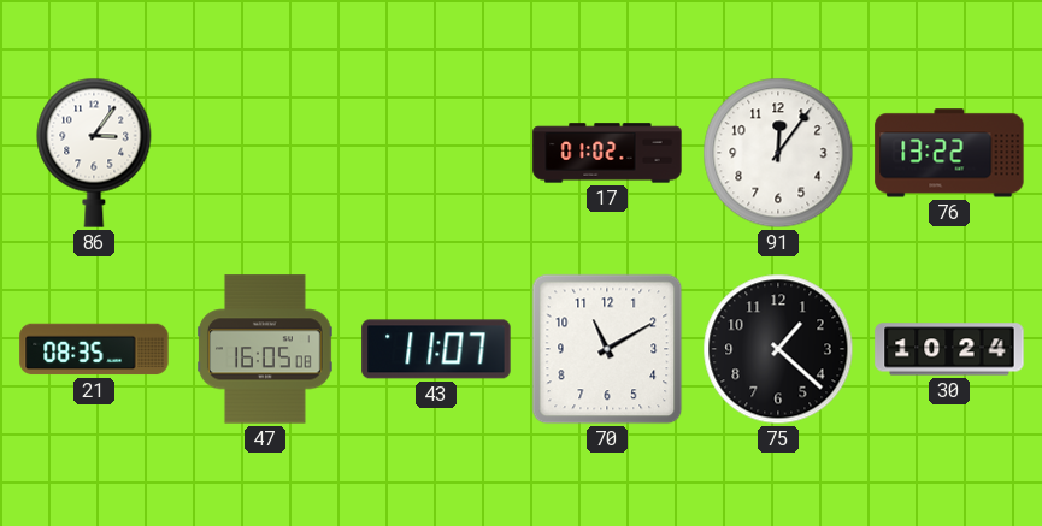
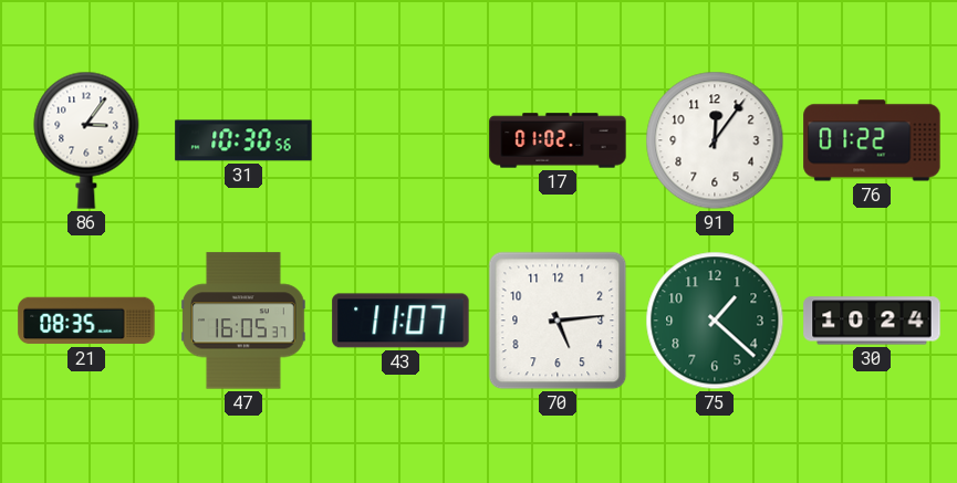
31: none -> 10:30 (243, 140)
76: 13:22 -> 01:22 (872, 140)
47: 16:05:08 -> 16:05:37 (243, 321)
70: 11:10 -> 5:14 (558, 321)
75 dial: black -> green (715, 321)
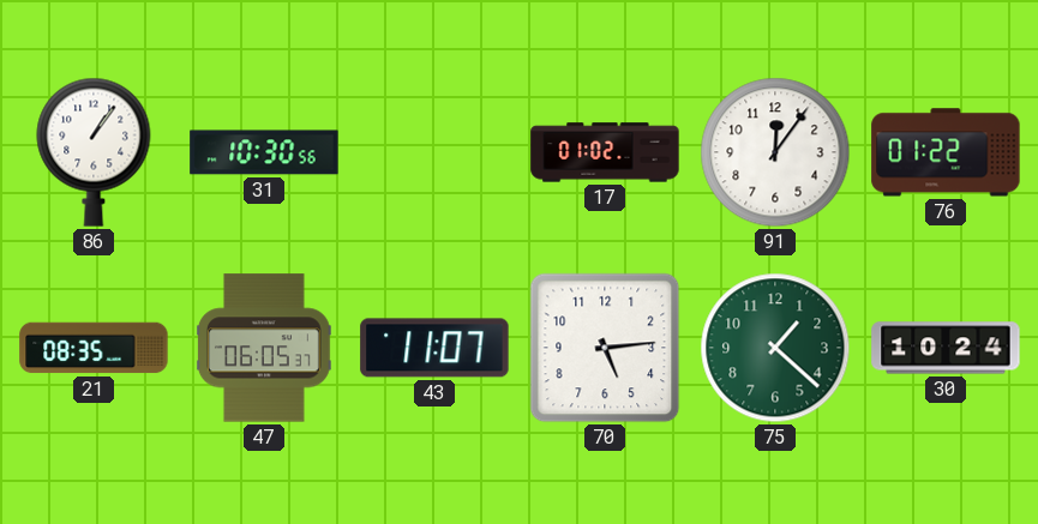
86: 3:06 -> 1:06 (94, 152)
47: 16:05 -> 06:05 (264, 348)
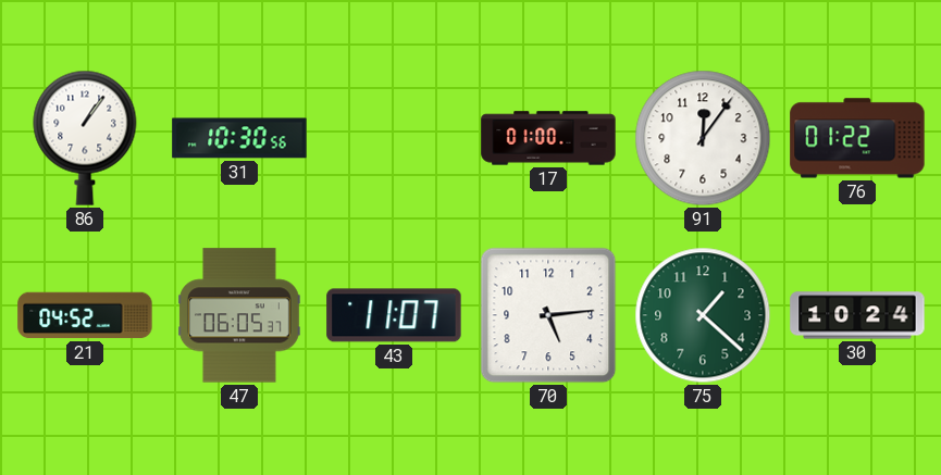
17: 01:02 -> 01:00 (548, 138)
21: 08:35 -> 04:52 (85, 315)
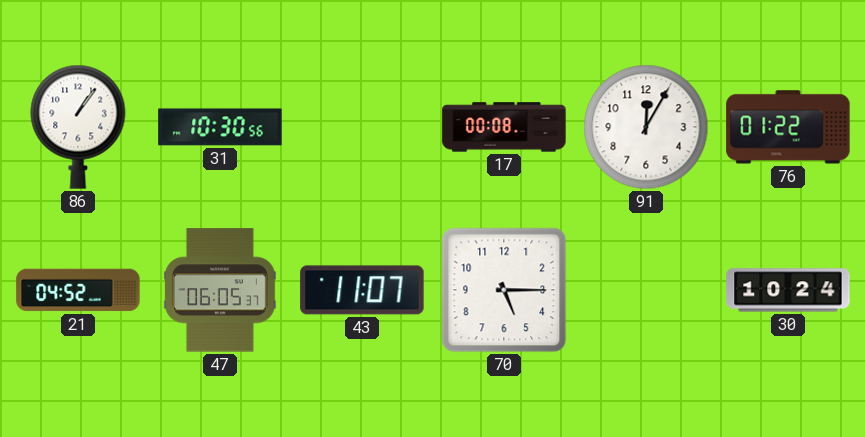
17: 01:00 -> 00:08 (504, 127)
91: 12:06 -> 12:05 (646, 127)
70: 5:14 -> 5:15 (504, 290)
75: 1:22 -> none (703, 315)
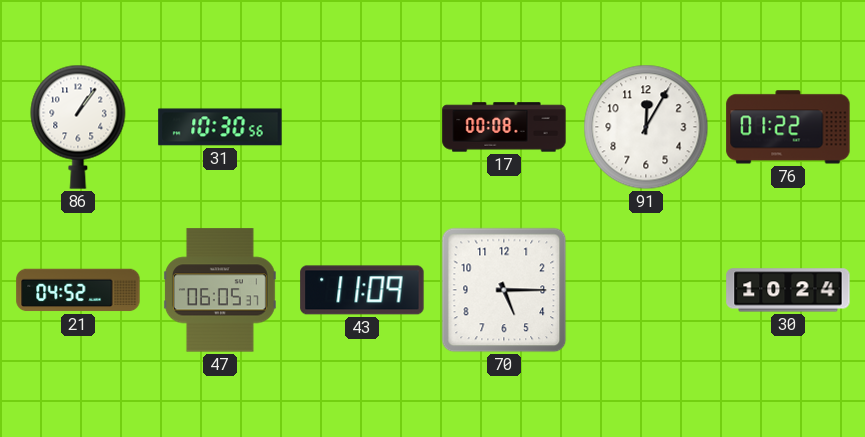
43: 11:07 -> 11:09 (362, 290)
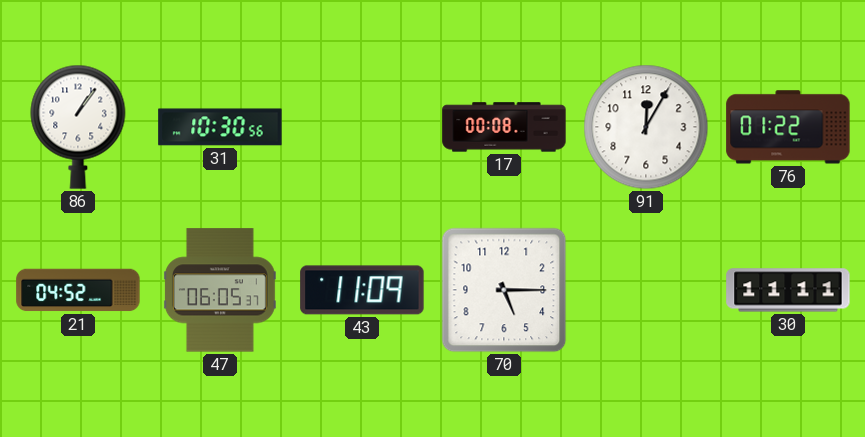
30: 10:24 -> 11:11 (788, 290)
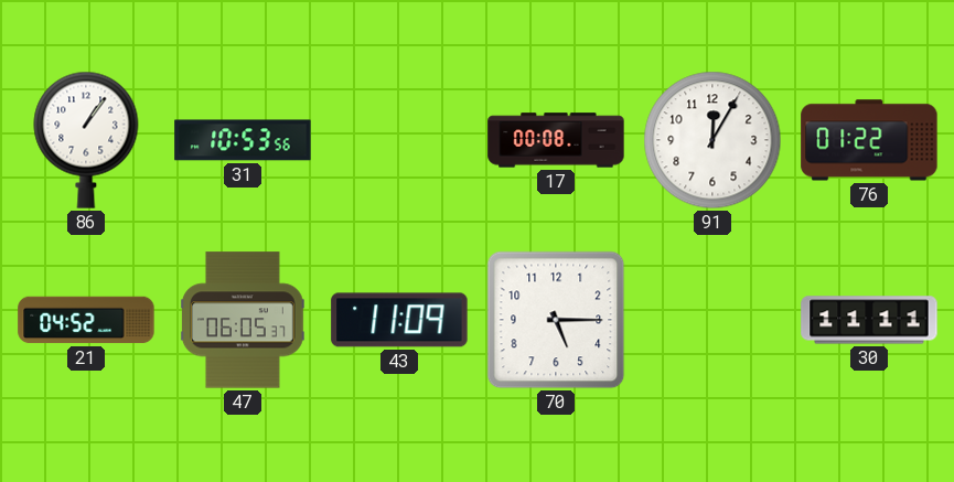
31: 10:30 -> 10:53 (243, 140)
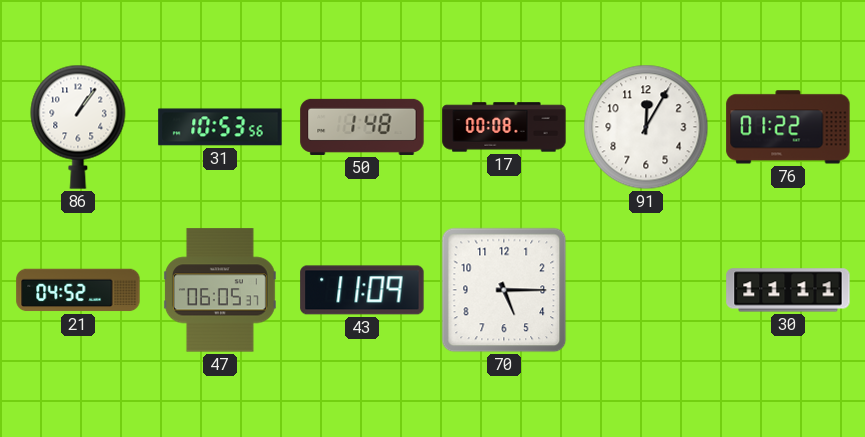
50: none -> 1:48 (362, 127)
